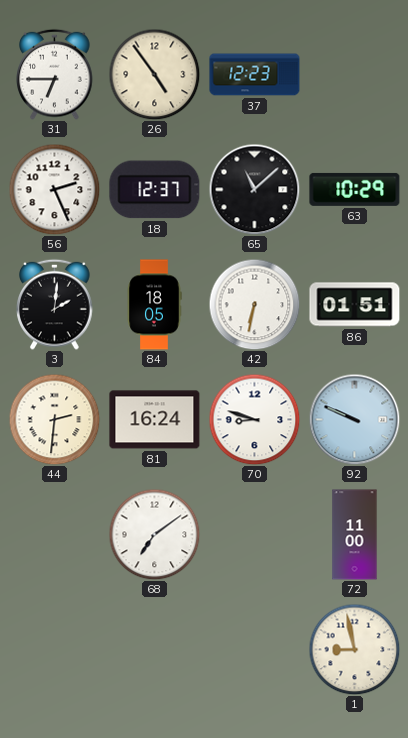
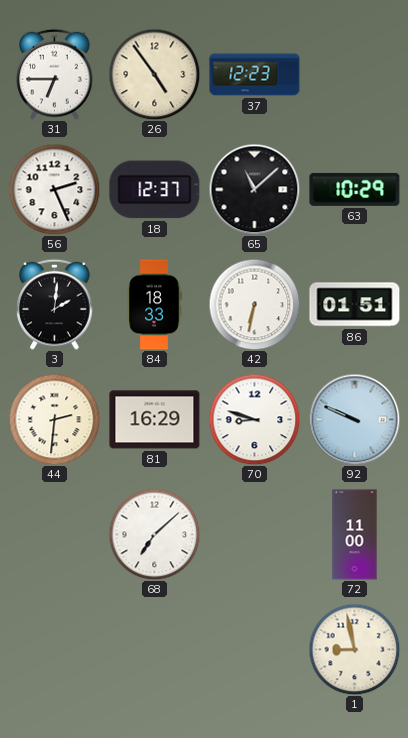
84: 18:05 -> 18:33 (154, 305)
81: 16:24 -> 16:29 (155, 420)
68: 7:09 -> 7:08 (154, 534)
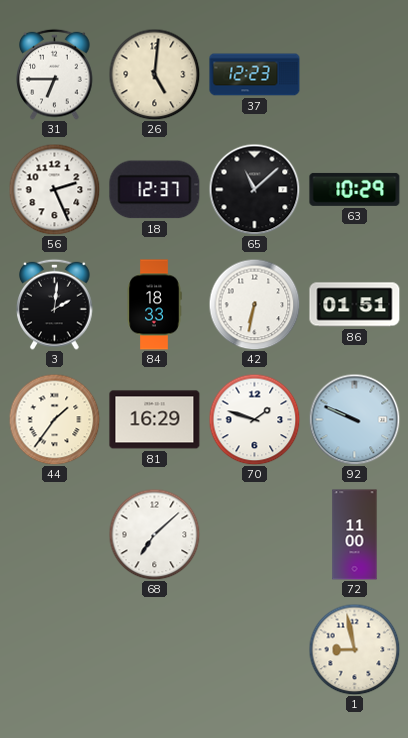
26: 4:54 -> 5:01 (154, 74)
44: 2:31 -> 1:36 (54, 419)
70: 8:48 -> 1:48 (254, 419)
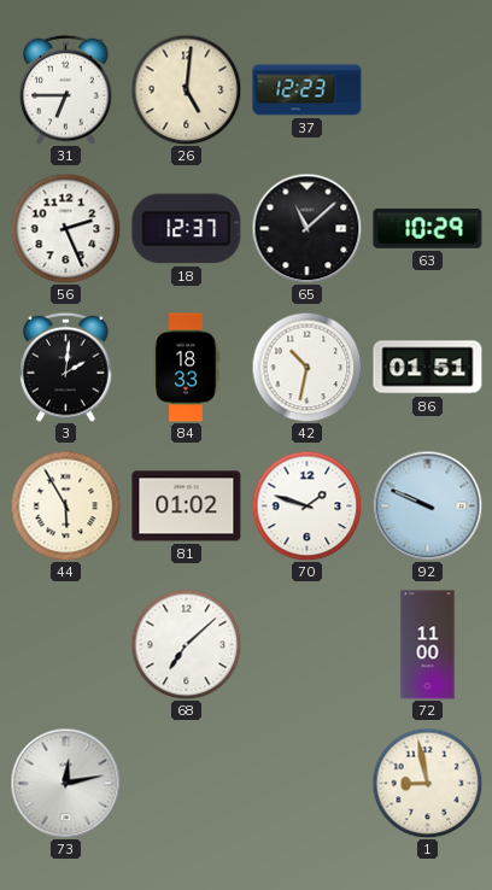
42: 6:32 -> 10:32 (306, 367)
44: 1:36 -> 5:55 (65, 505)
81: 16:29 -> 01:02 (187, 507)
73: none -> 12:13 (65, 783)
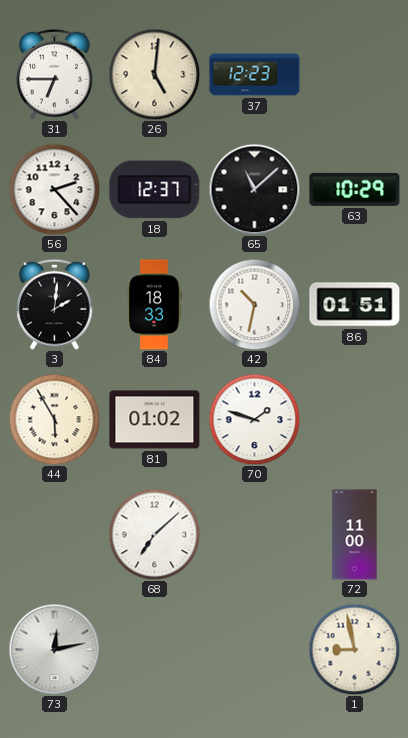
56: 2:26 -> 2:23 (54, 189)
92: 9:49 -> none (427, 505)
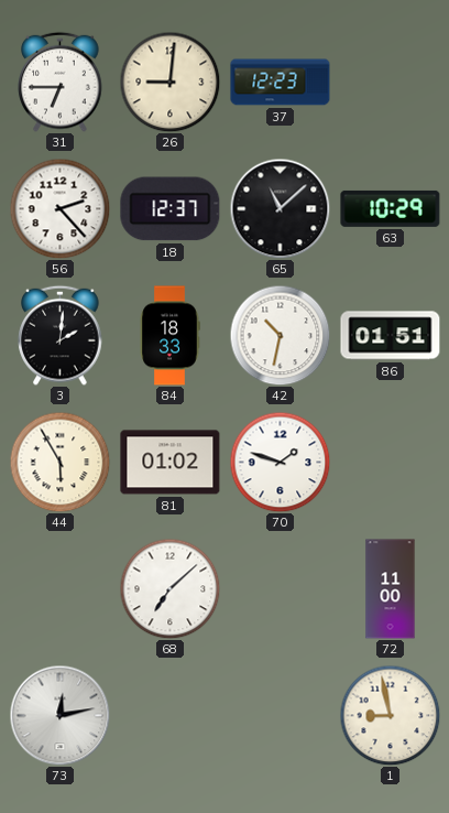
26: 5:01 -> 9:01 (169, 82)
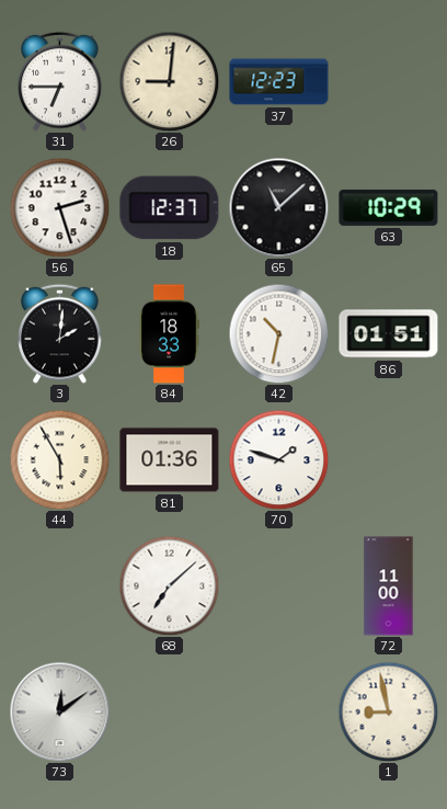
56: 2:23 -> 2:27 (59, 207)
81: 01:02 -> 01:36 (170, 460)
73: 12:13 -> 12:09 (59, 711)
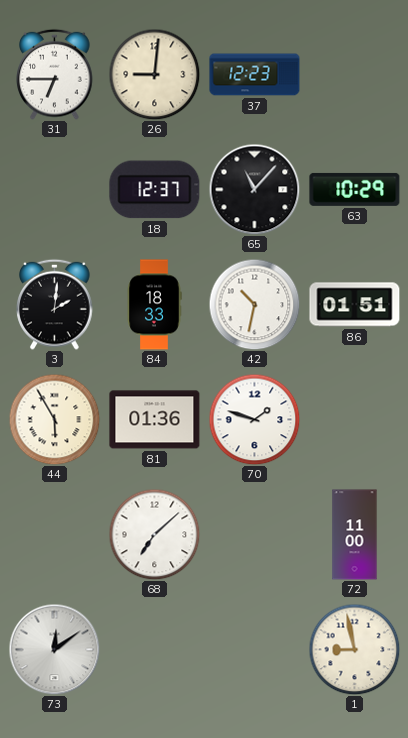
56: 2:27 -> none (59, 207)
65: 11:08 -> 11:07 (254, 189)
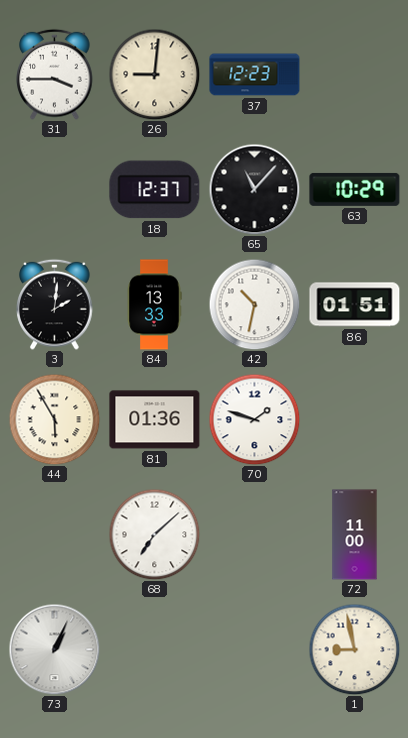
31: 6:45 -> 3:45 (55, 74)
84: 18:33 -> 13:33 (154, 305)
73: 12:09 -> 1:04 (54, 649)
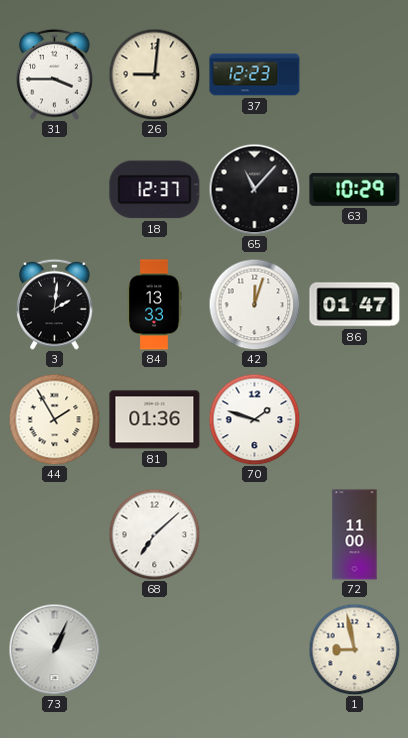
42: 10:32 -> 12:03 (254, 304)
86: 01:51 -> 01:47 (355, 305)
44: 5:55 -> 1:55 (54, 419)
